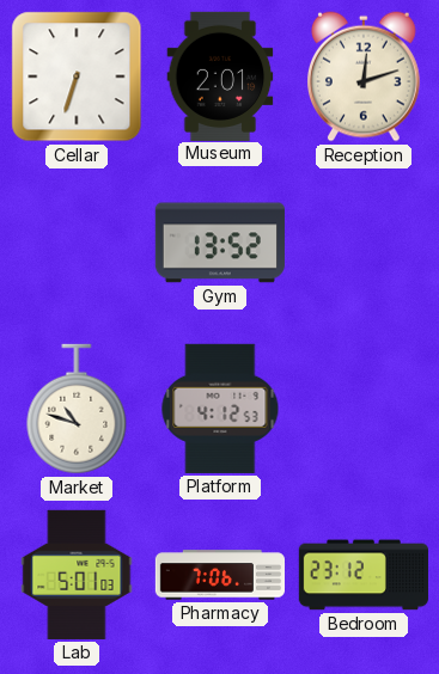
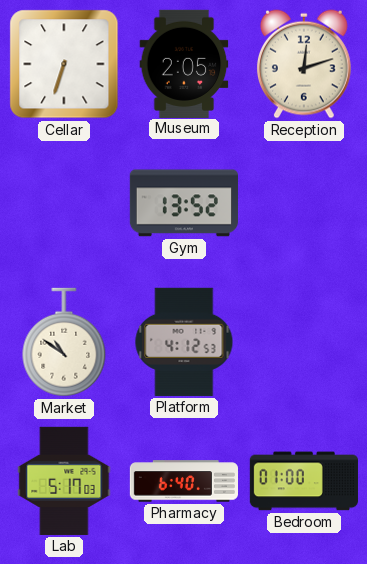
Museum: 2:01 -> 2:05 (184, 63)
Market: 10:48 -> 10:51 (64, 342)
Lab: 5:01 -> 5:17 (64, 481)
Pharmacy: 7:06 -> 6:40 (183, 481)
Bedroom: 23:12 -> 01:00 (303, 481)
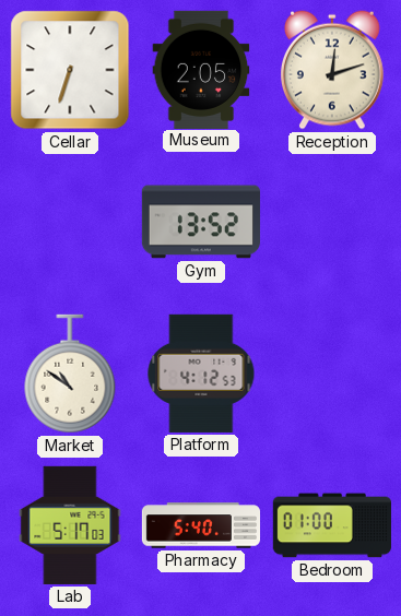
Pharmacy: 6:40 -> 5:40 (200, 525)
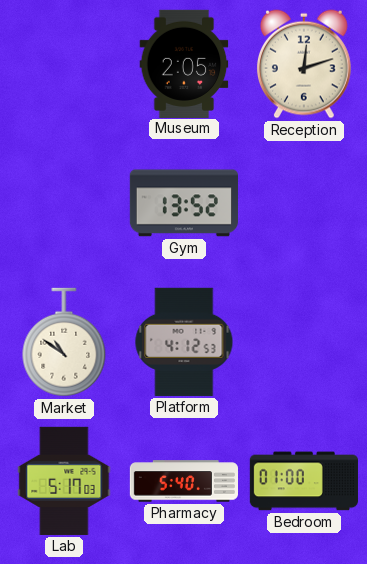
Cellar: 6:33 -> none (70, 70)
